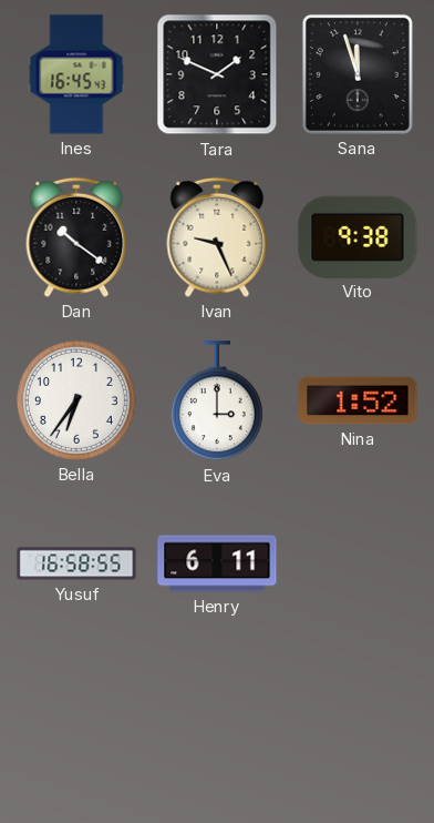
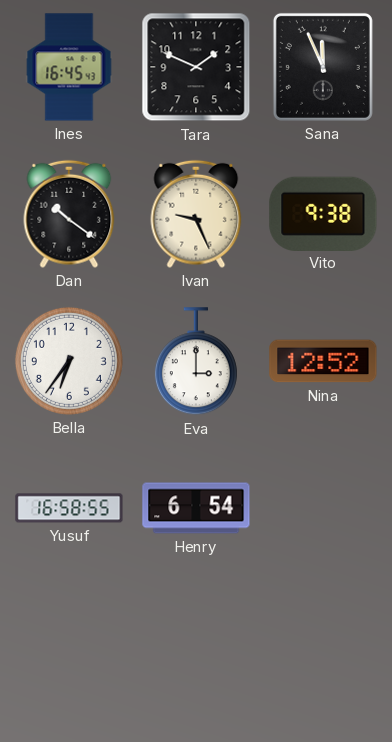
Sana: 11:57 -> 11:56 (323, 67)
Nina: 1:52 -> 12:52 (323, 361)
Henry: 6:11 -> 6:54 (196, 508)
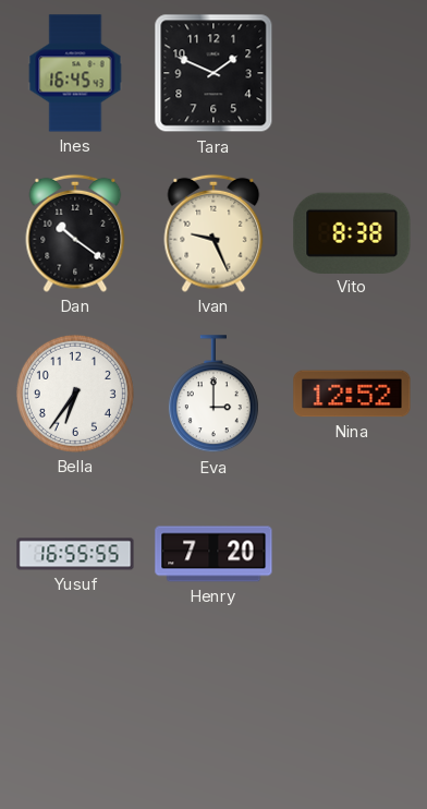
Sana: 11:56 -> none (323, 67)
Vito: 9:38 -> 8:38 (352, 232)
Yusuf: 16:58 -> 16:55 (75, 554)
Henry: 6:54 -> 7:20 (213, 554)
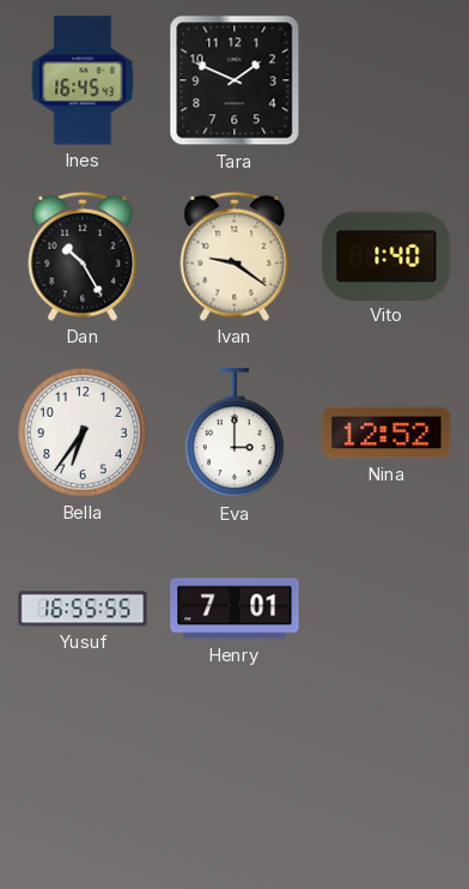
Dan: 10:21 -> 10:25 (83, 256)
Ivan: 9:26 -> 9:21 (234, 256)
Vito: 8:38 -> 1:40 (386, 255)
Henry: 7:20 -> 7:01 (234, 609)
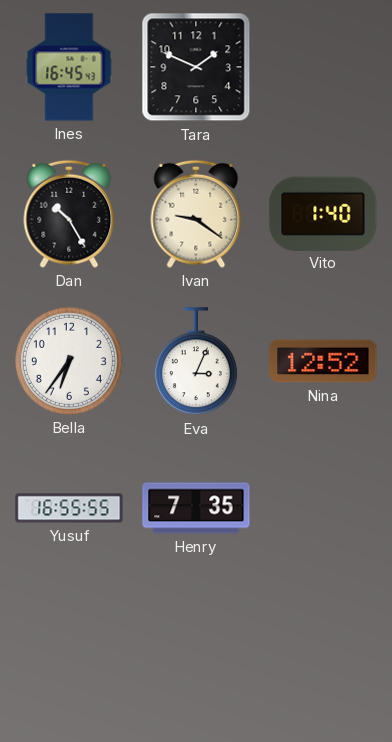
Eva: 3:00 -> 3:04 (196, 362)
Henry: 7:01 -> 7:35 (196, 508)
